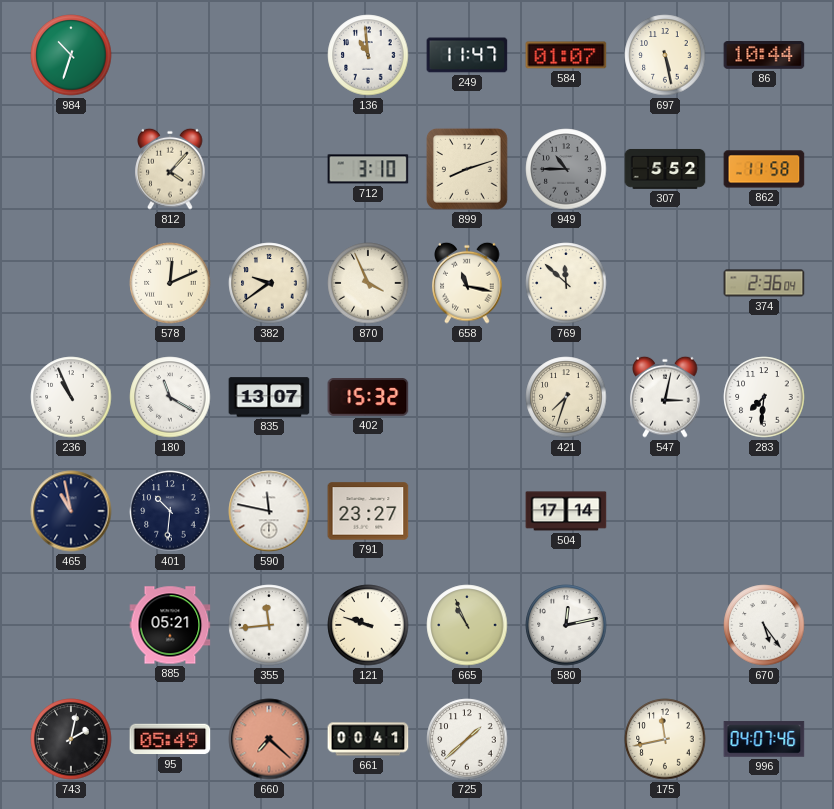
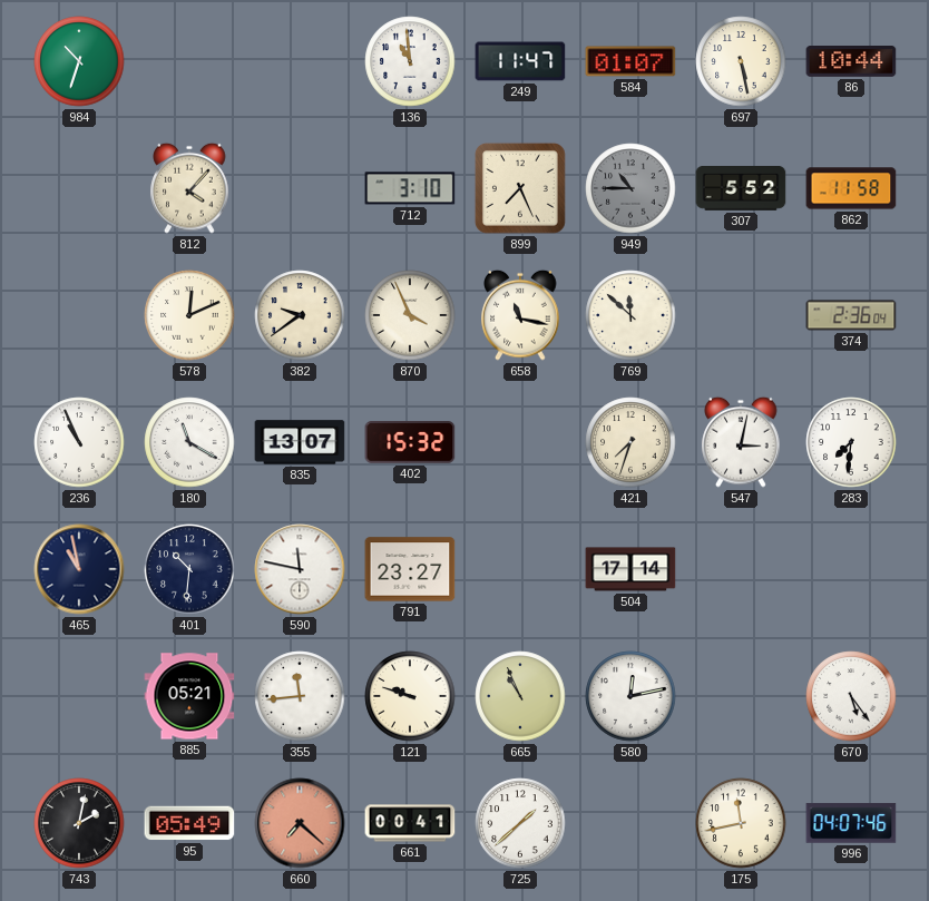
899: 8:12 -> 7:26 (520, 188)
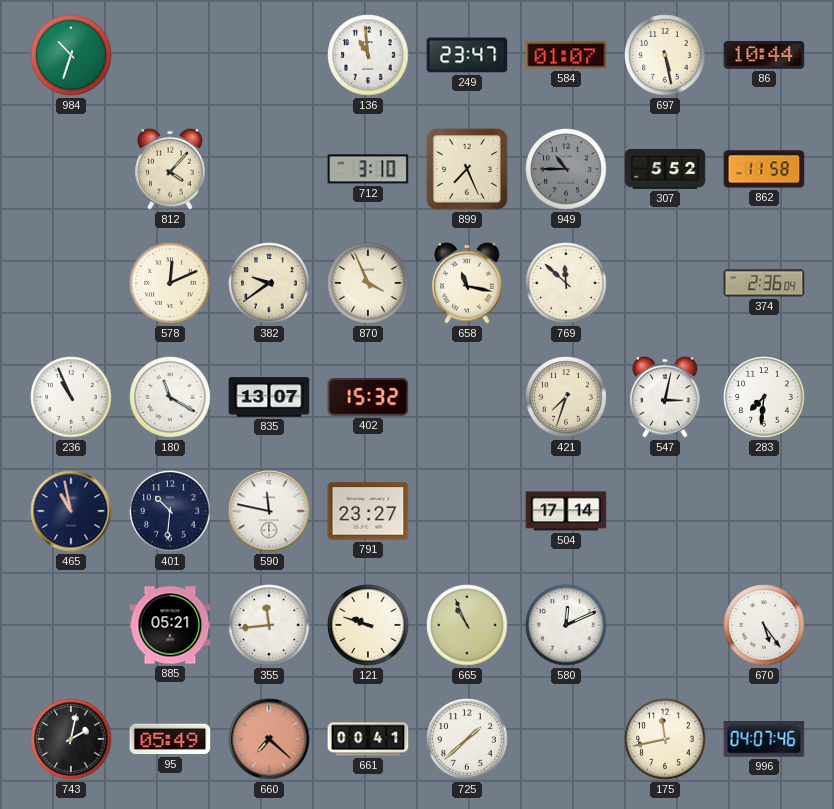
249: 11:47 -> 23:47 (467, 55)
580: 12:13 -> 12:11 (566, 625)
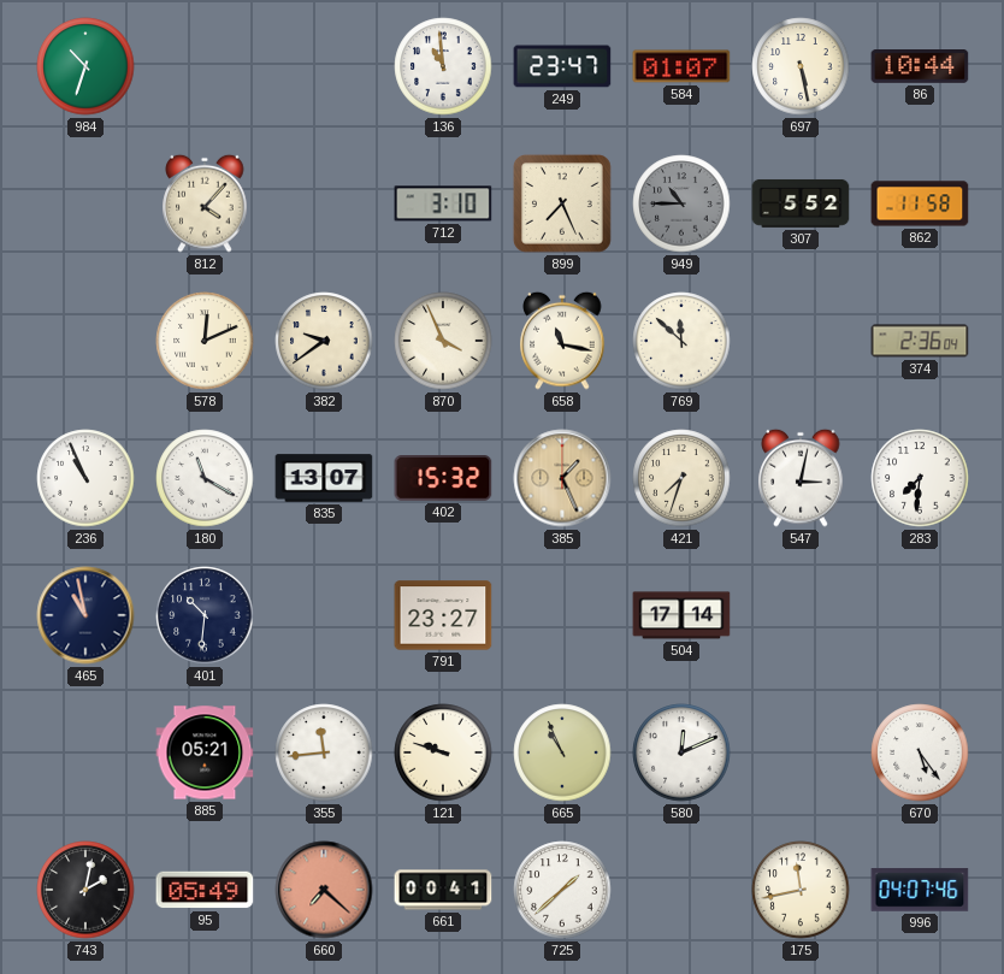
385: none -> 1:26 (562, 478)
590: 11:47 -> none (269, 511)
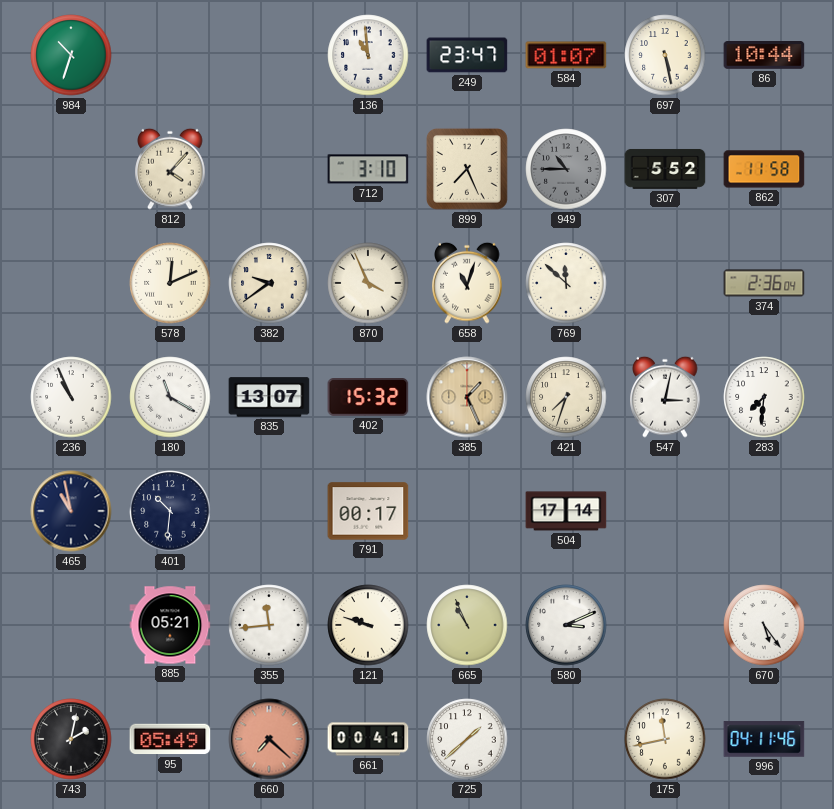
658: 11:17 -> 11:03 (467, 283)
791: 23:27 -> 00:17 (368, 511)
580: 12:11 -> 3:11 (566, 625)
996: 04:07 -> 04:11 (764, 739)
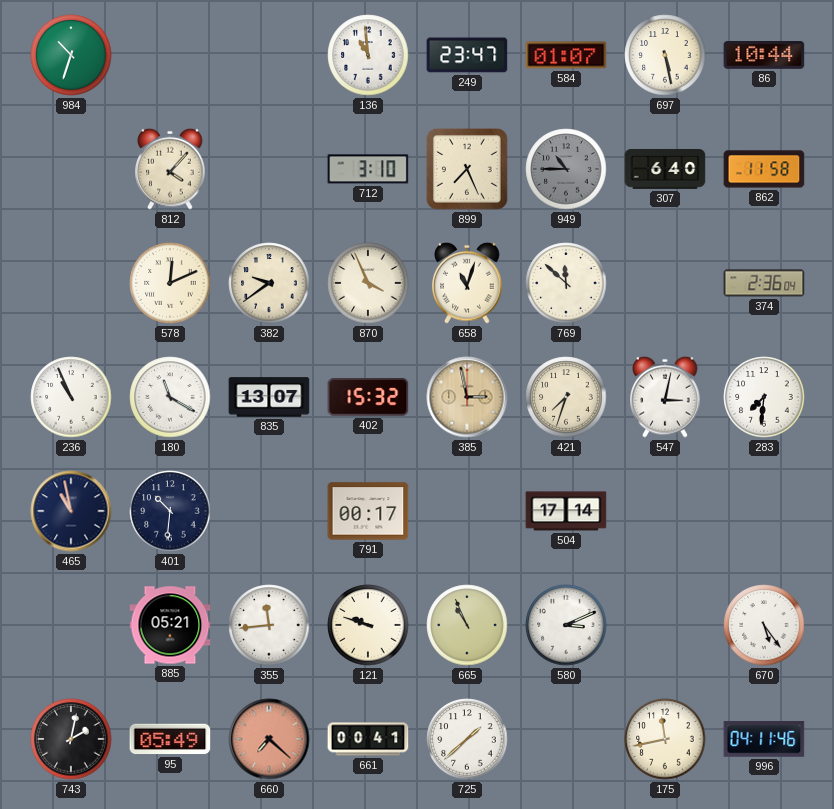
307: 5:52 -> 6:40 (665, 169)
385: 1:26 -> 2:58 (467, 397)
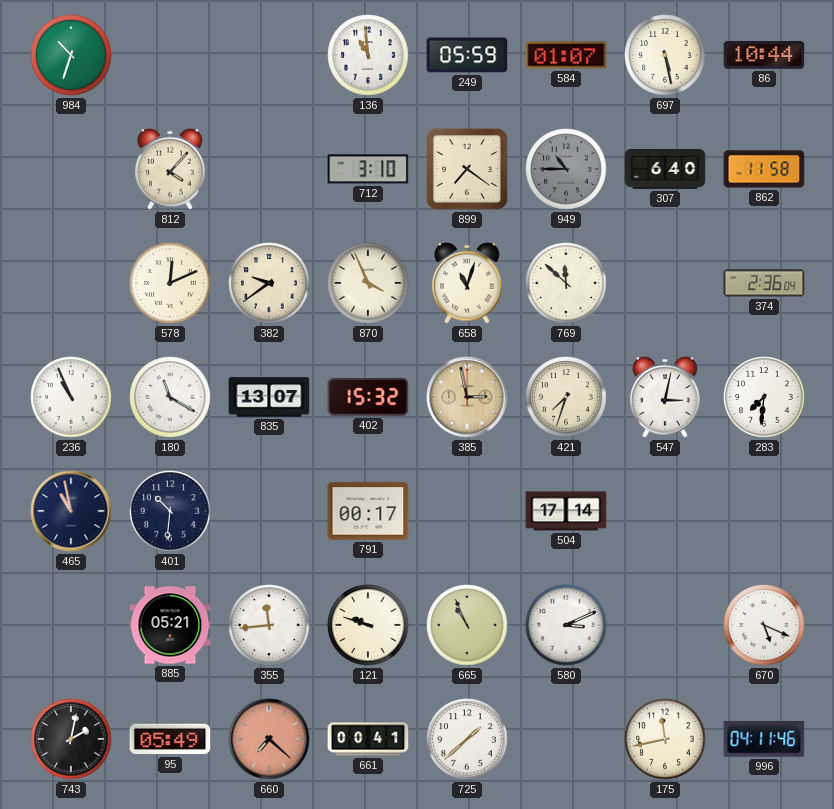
249: 23:47 -> 05:59 (467, 55)
899: 7:26 -> 7:21 (467, 169)
670: 5:24 -> 5:19 (764, 625)
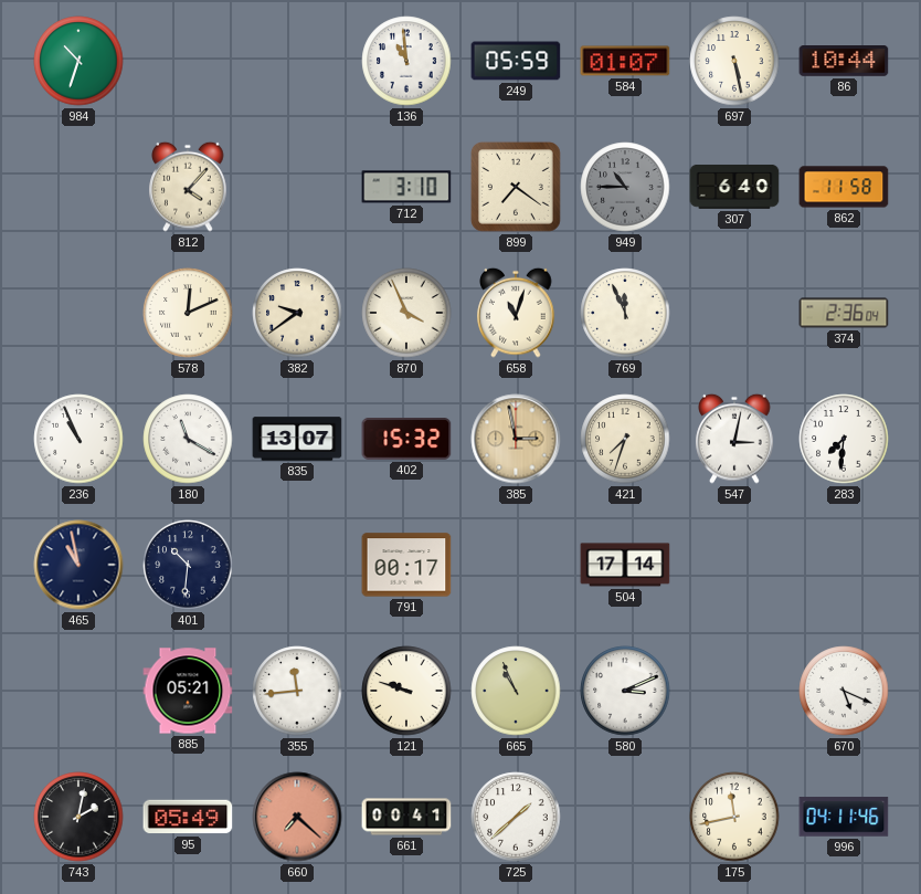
769: 11:52 -> 11:56 (625, 313)
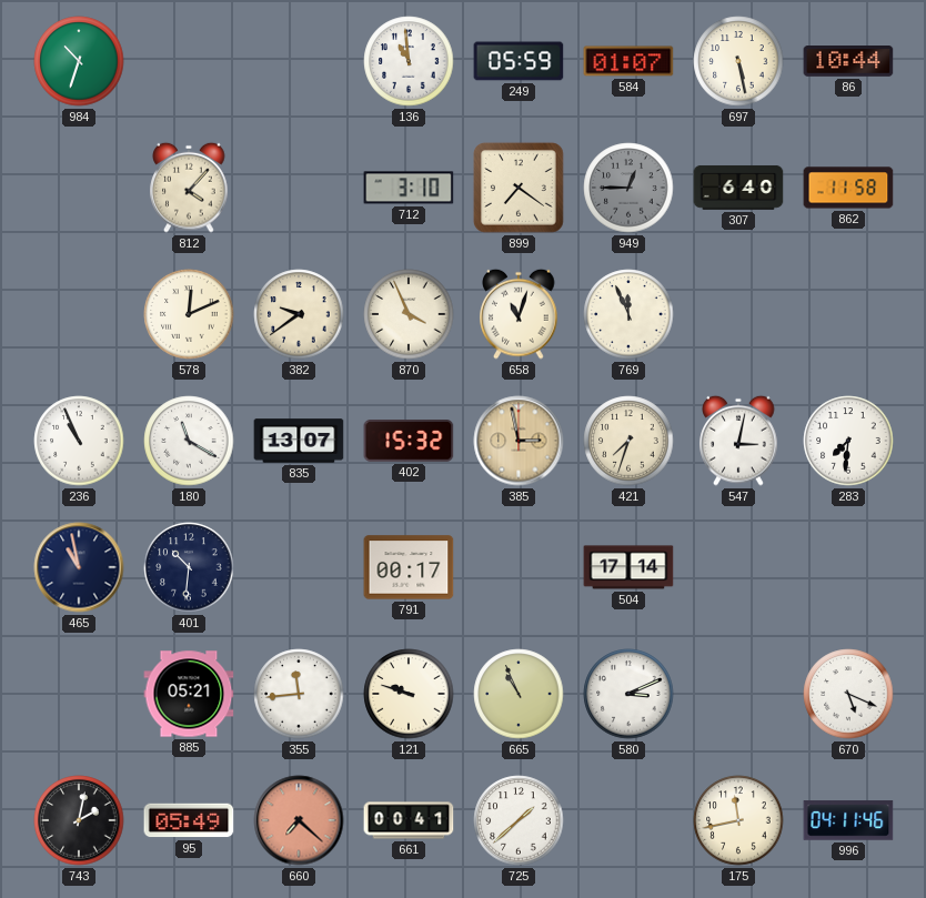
949: 10:45 -> 12:45 (628, 188)
374: 2:36 -> none (844, 313)
